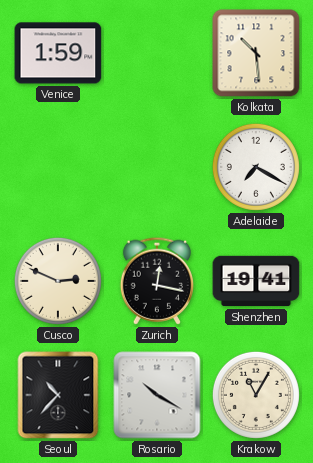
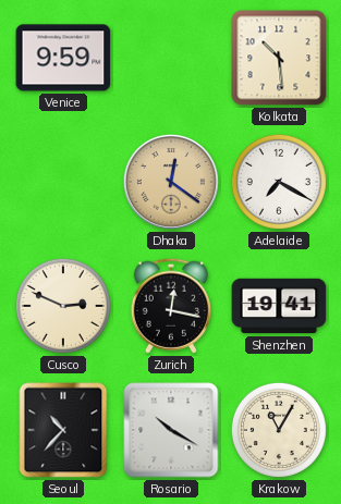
Venice: 1:59 -> 9:59 (63, 58)
Dhaka: none -> 12:21 (171, 182)
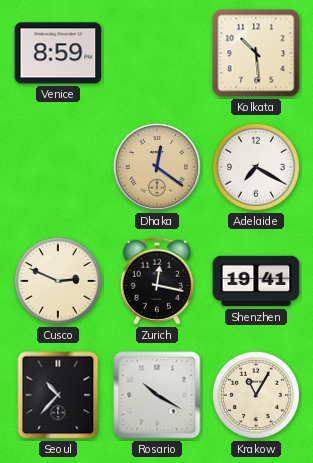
Venice: 9:59 -> 8:59 (58, 53)
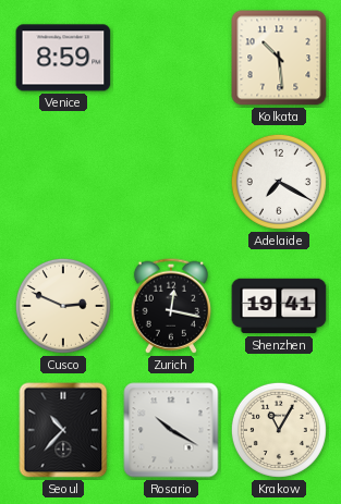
Dhaka: 12:21 -> none (157, 167)
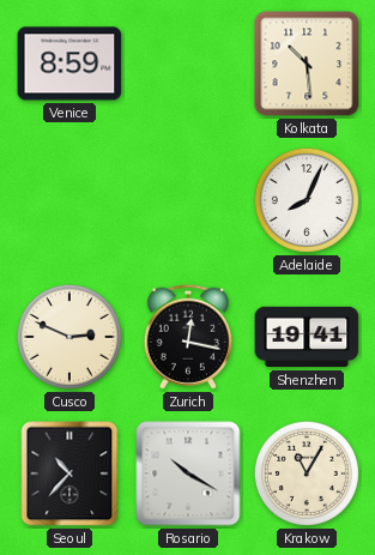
Adelaide: 7:20 -> 8:04 (307, 200)
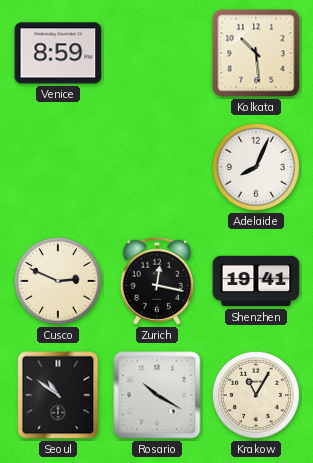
Seoul: 10:37 -> 10:51 (58, 395)
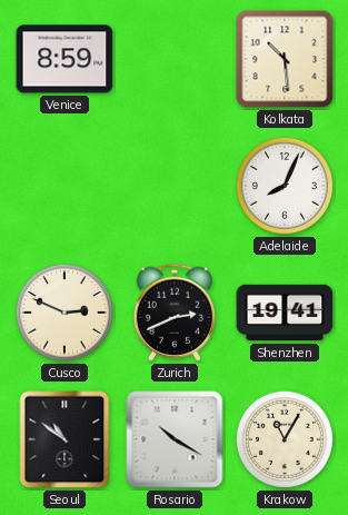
Zurich: 12:17 -> 2:41 (173, 313)
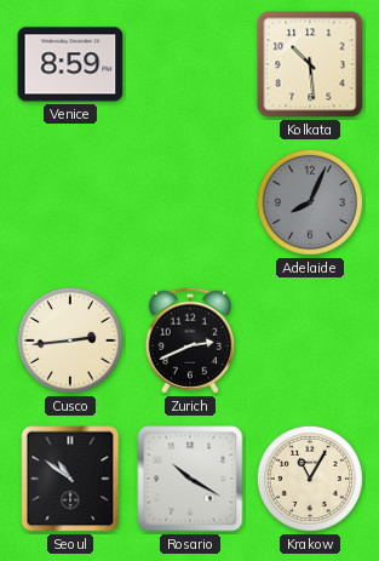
Adelaide dial: white -> grey (310, 202)
Cusco: 2:49 -> 2:44 (70, 340)
Shenzhen: 19:41 -> none (285, 313)
